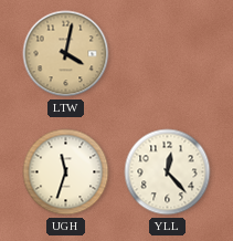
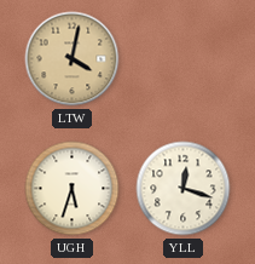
UGH: 11:33 -> 5:33 (73, 189)
YLL: 12:23 -> 12:18 (184, 189)
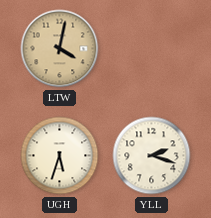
YLL: 12:18 -> 2:18 (152, 156)
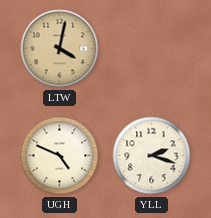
UGH: 5:33 -> 4:49 (60, 156)
